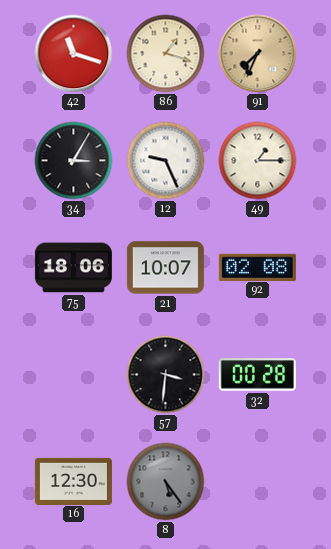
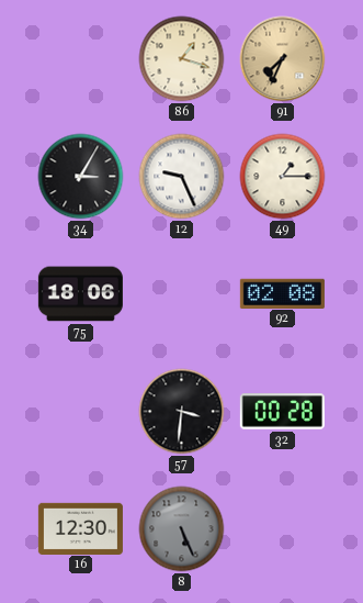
42: 11:18 -> none (74, 54)
21: 10:07 -> none (165, 268)
8: 5:24 -> 5:26 (182, 529)
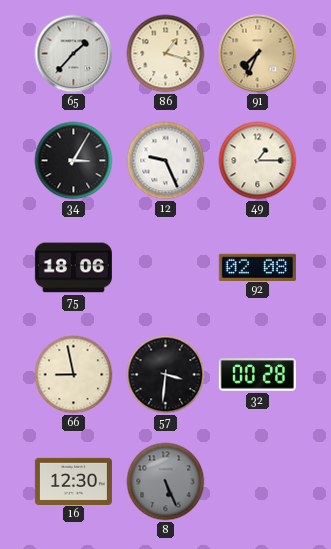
65: none -> 1:37 (74, 54)
66: none -> 8:58 (74, 375)
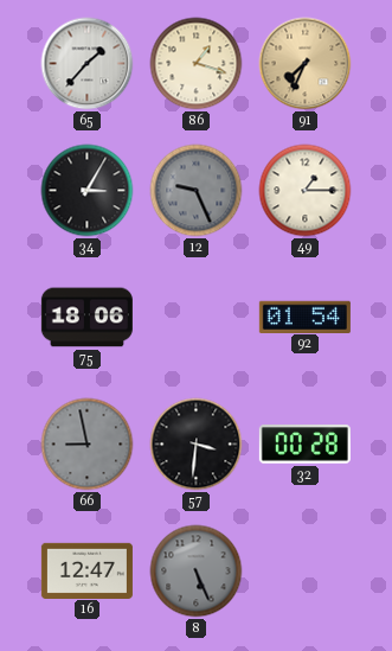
12 dial: white -> grey (197, 191)
92: 02:08 -> 01:54 (304, 317)
66 dial: cream -> grey (88, 445)
16: 12:30 -> 12:47 (86, 570)
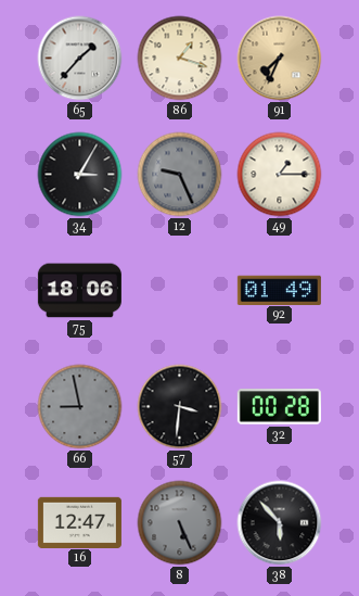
92: 01:54 -> 01:49 (279, 290)
38: none -> 5:53 (280, 523)
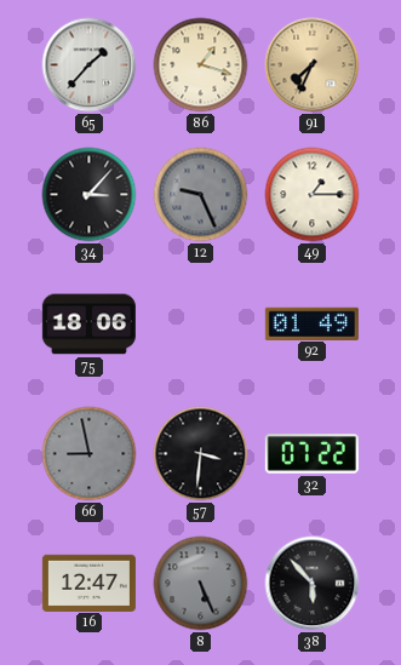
34: 3:05 -> 3:07 (90, 195)
32: 00:28 -> 07:22 (311, 454)
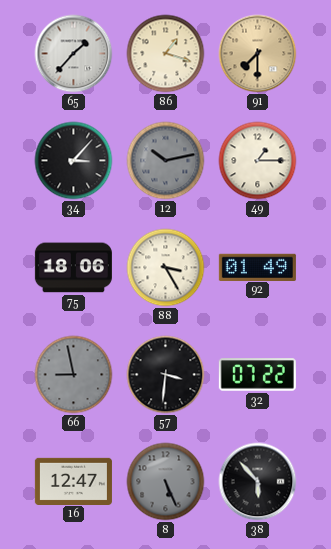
91: 7:34 -> 7:30 (258, 54)
12: 9:26 -> 10:13 (166, 161)
88: none -> 3:25 (166, 268)
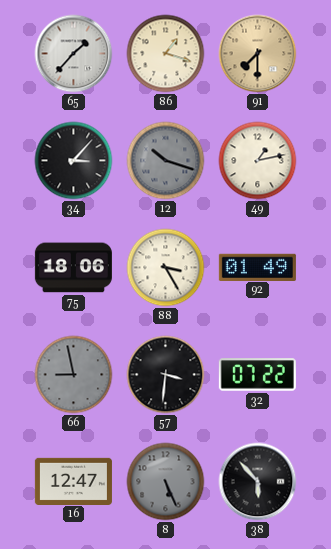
12: 10:13 -> 10:18 (166, 161)
49: 1:15 -> 1:13 (258, 161)
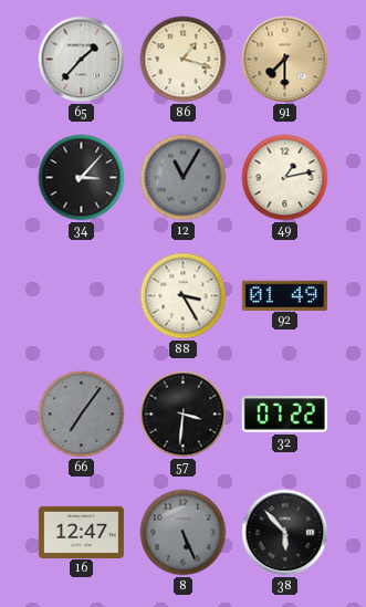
12: 10:18 -> 11:05 (184, 178)
75: 18:06 -> none (73, 268)
66: 8:58 -> 7:06 (82, 415)
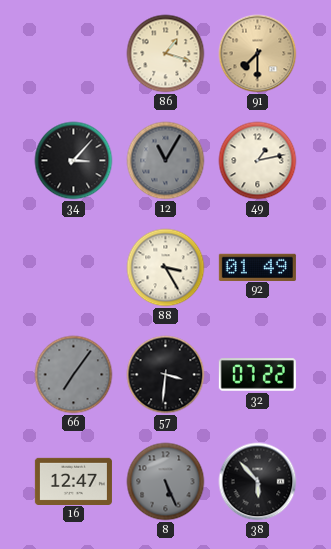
65: 1:37 -> none (82, 60)
